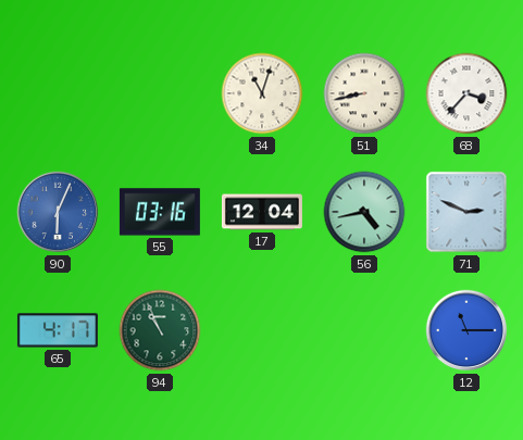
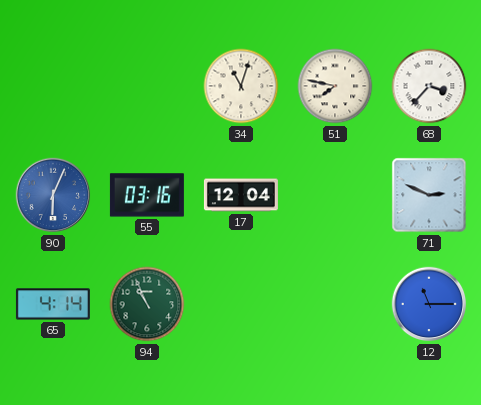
51: 8:43 -> 7:47 (335, 86)
56: 4:43 -> none (364, 212)
65: 4:17 -> 4:14 (53, 304)
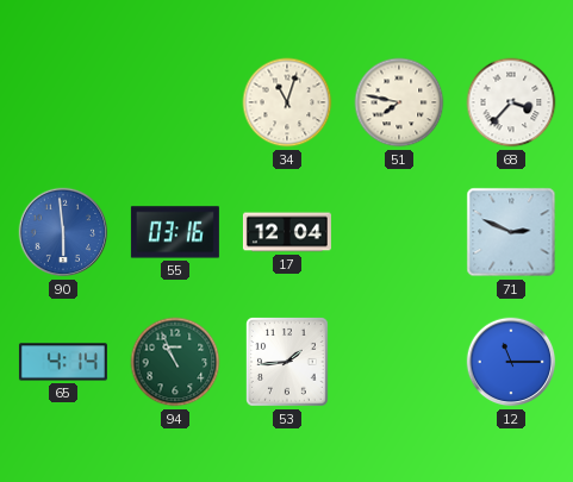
90: 6:04 -> 5:59 (63, 232)
53: none -> 1:44 (288, 363)
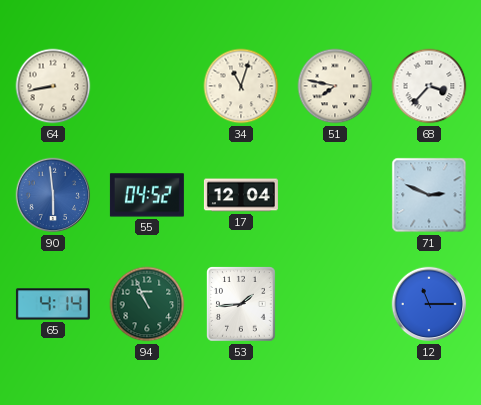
64: none -> 8:43 (53, 86)
55: 03:16 -> 04:52 (147, 195)
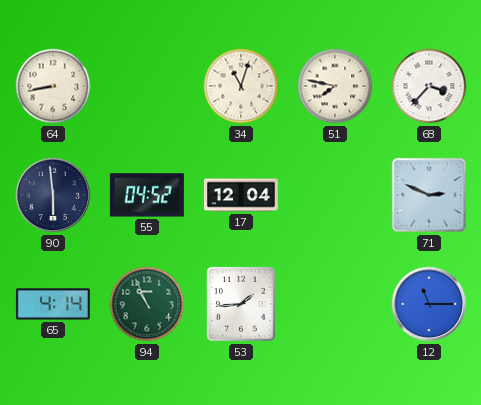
90 dial: blue -> navy (53, 195)
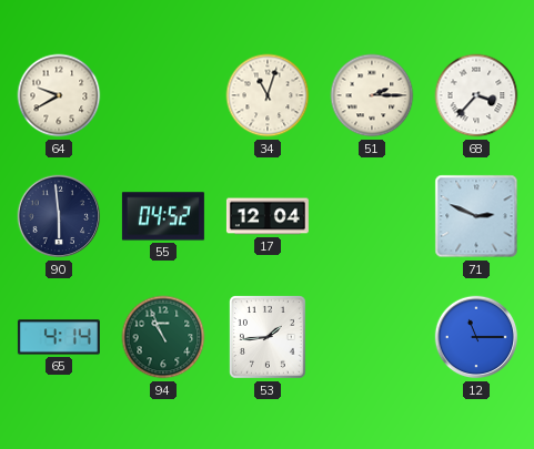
64: 8:43 -> 9:40 (59, 95)
51: 7:47 -> 2:15 (372, 95)
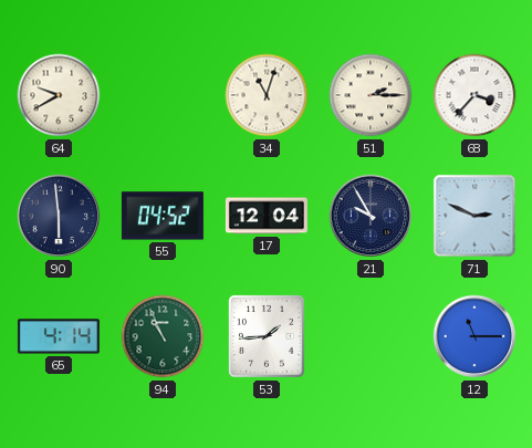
21: none -> 9:55 (371, 216)
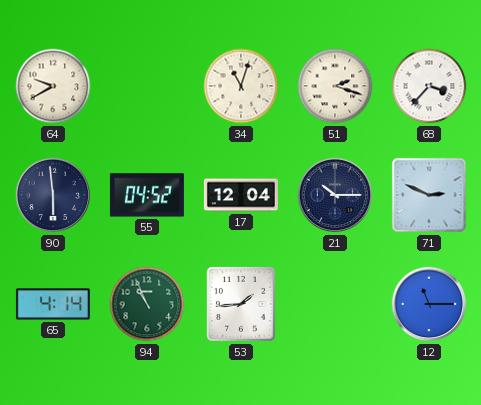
51: 2:15 -> 2:18 (335, 86)
21: 9:55 -> 10:15 (335, 195)
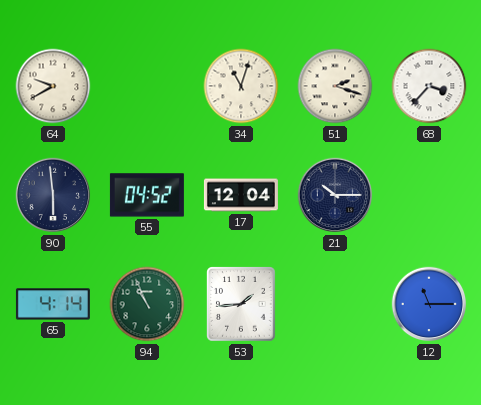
71: 2:49 -> none (429, 195)
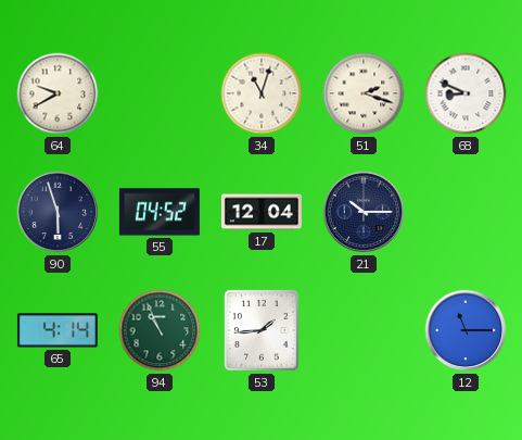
68: 3:37 -> 8:49 (466, 93)
90: 5:59 -> 5:57 (58, 212)
